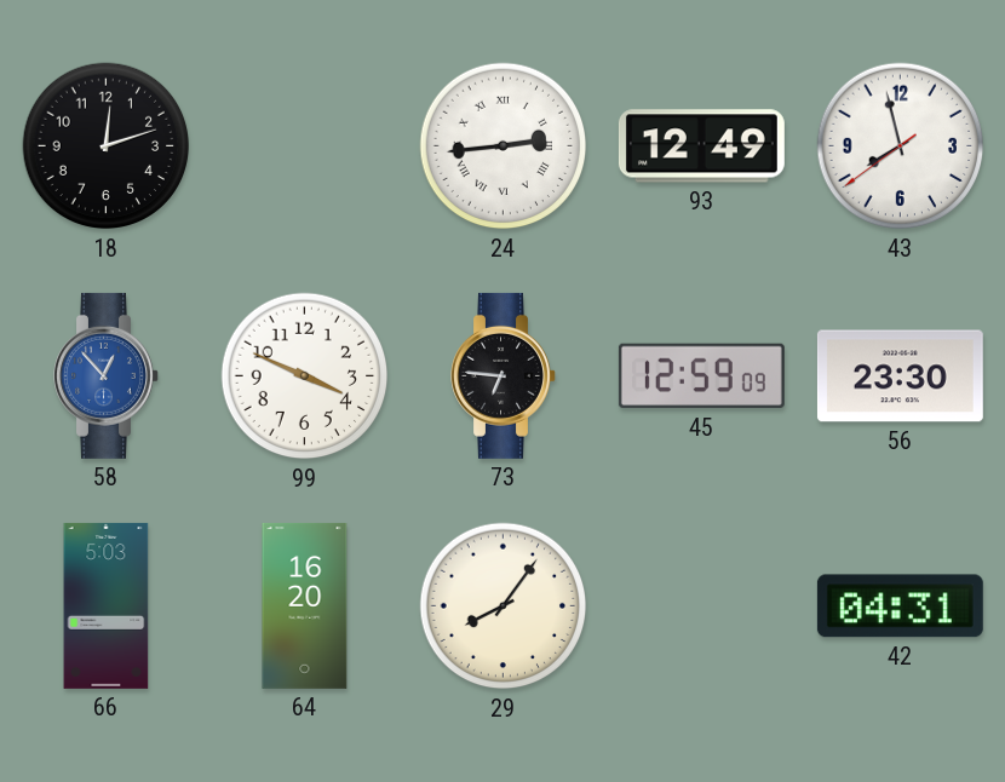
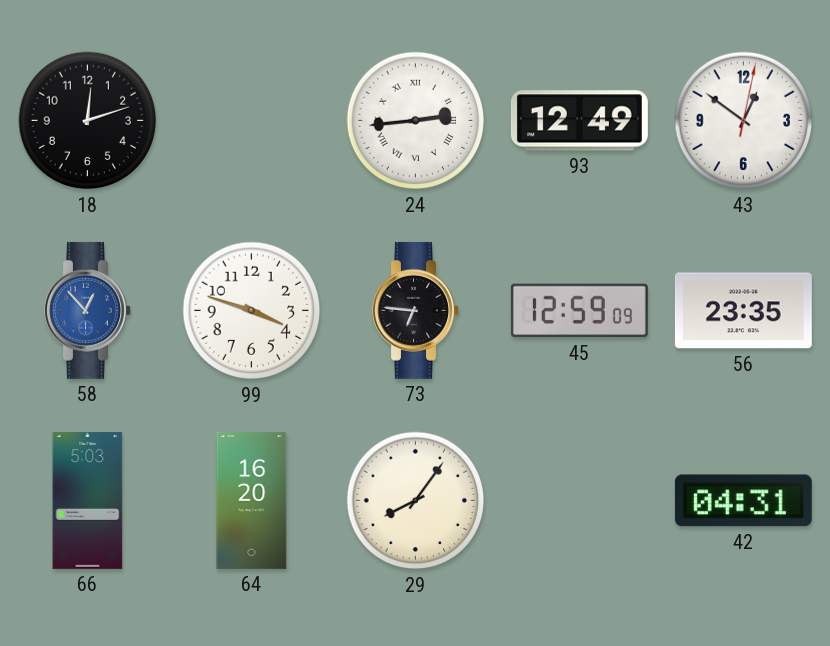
43: 7:57 -> 12:51 (744, 121)
99: 3:49 -> 3:48 (252, 311)
56: 23:30 -> 23:35 (743, 311)
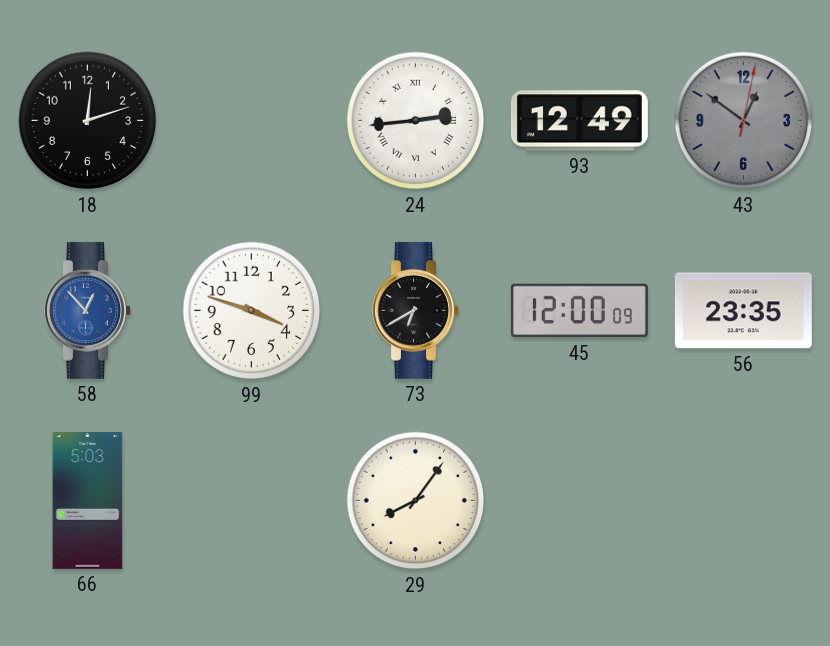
43 dial: white -> grey (744, 121)
73: 6:46 -> 6:40 (416, 310)
45: 12:59 -> 12:00 (579, 311)
64: 16:20 -> none (252, 500)
42: 04:31 -> none (743, 501)
